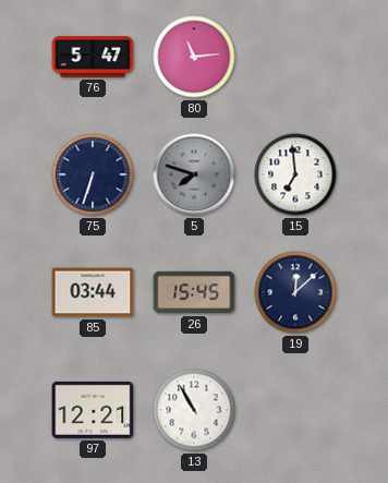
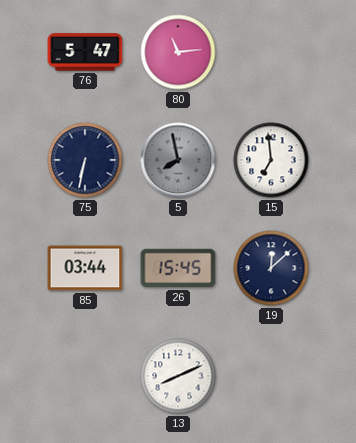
75: 6:33 -> 6:32 (85, 160)
5: 7:48 -> 7:58 (178, 160)
97: 12:21 -> none (93, 410)
13: 10:55 -> 8:11 (178, 376)
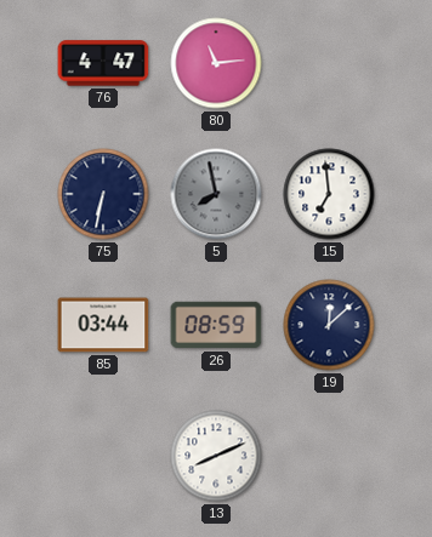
76: 5:47 -> 4:47 (103, 63)
26: 15:45 -> 08:59 (216, 325)
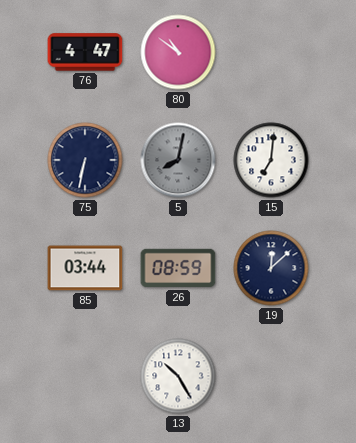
80: 11:14 -> 10:51 (178, 52)
5: 7:58 -> 8:02 (178, 160)
15: 6:59 -> 7:01 (271, 160)
13: 8:11 -> 10:25 (178, 376)
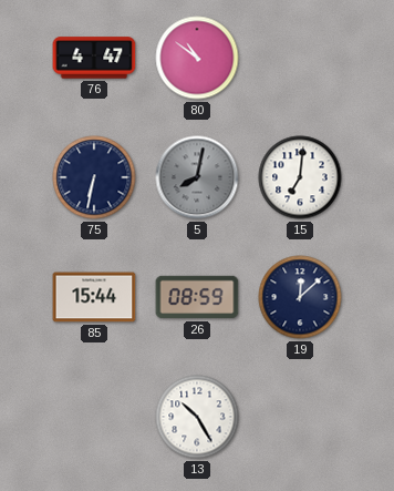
85: 03:44 -> 15:44 (94, 297)
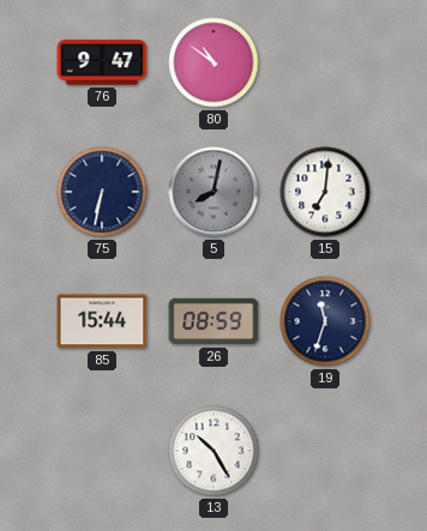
76: 4:47 -> 9:47 (102, 62)
19: 12:08 -> 11:33 (325, 321)
